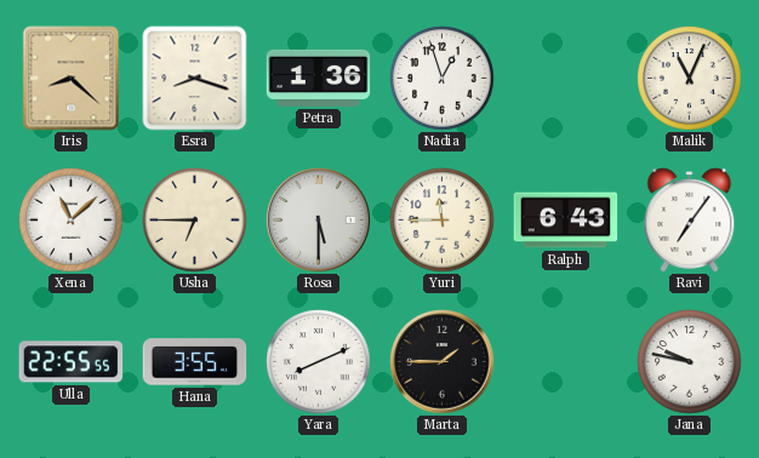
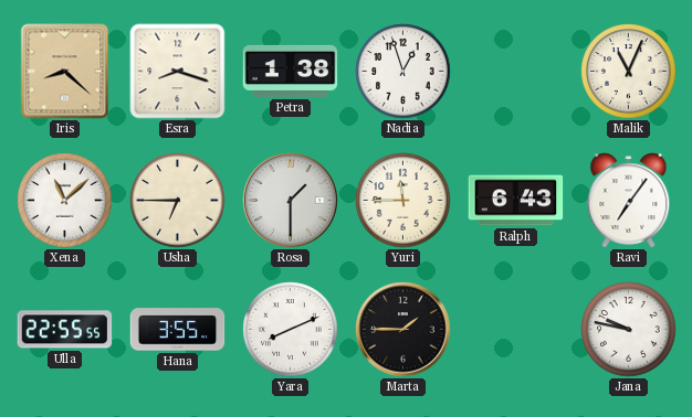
Petra: 1:36 -> 1:38 (291, 71)
Rosa: 5:30 -> 1:30 (291, 201)
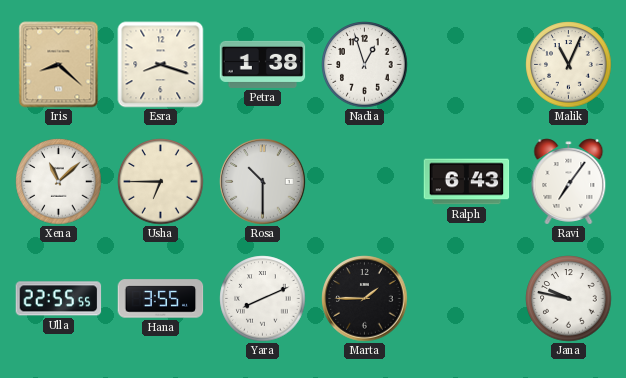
Rosa: 1:30 -> 10:30 (263, 182)
Yuri: 11:45 -> none (403, 201)
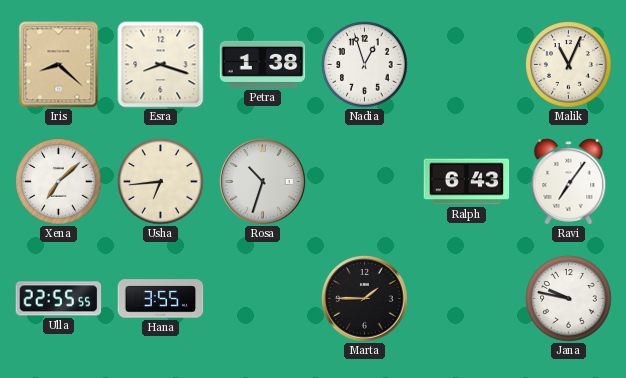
Xena: 11:08 -> 7:08 (59, 182)
Usha: 6:45 -> 6:44 (161, 182)
Rosa: 10:30 -> 10:33 (263, 182)
Yara: 8:11 -> none (263, 299)
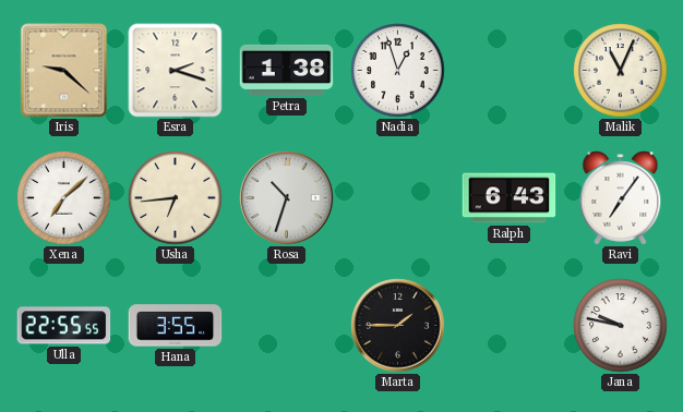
Iris: 8:22 -> 9:22 (64, 71)
Esra: 8:18 -> 2:18 (176, 71)
